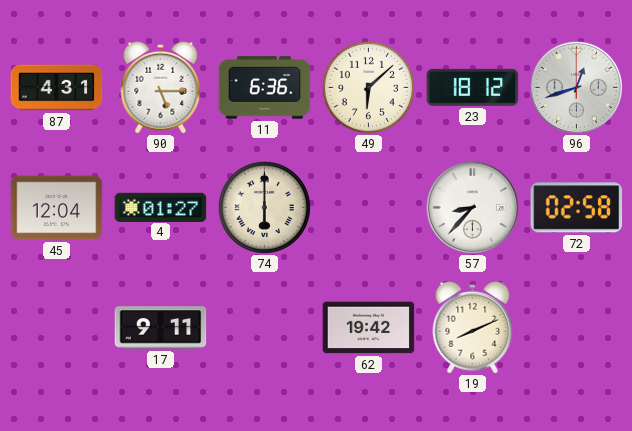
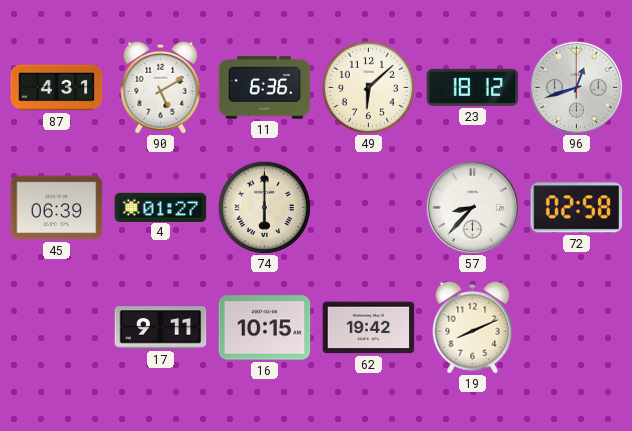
90: 5:15 -> 5:10 (161, 87)
45: 12:04 -> 06:39 (57, 208)
16: none -> 10:15 (265, 328)
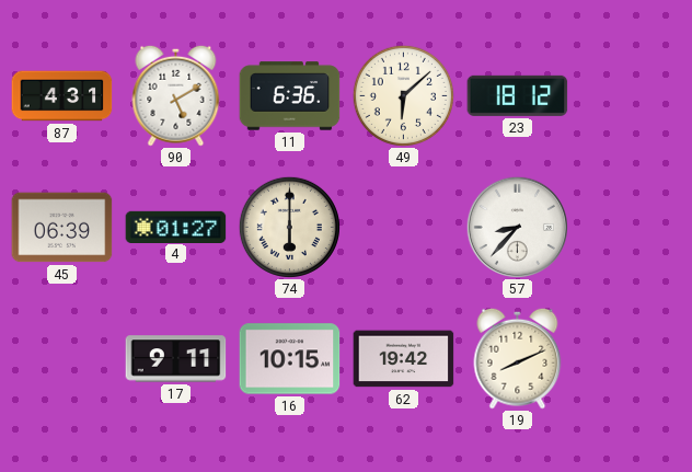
96: 12:42 -> none (576, 87)
72: 02:58 -> none (577, 208)
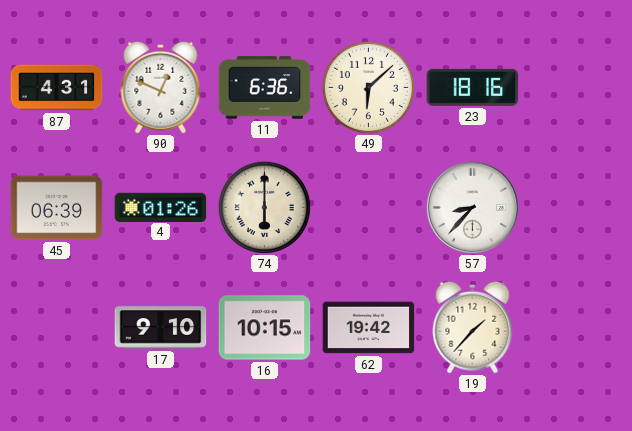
90: 5:10 -> 12:49 (161, 87)
23: 18:12 -> 18:16 (473, 87)
4: 01:27 -> 01:26 (161, 207)
17: 9:11 -> 9:10 (161, 328)
19: 8:11 -> 1:37 (473, 327)
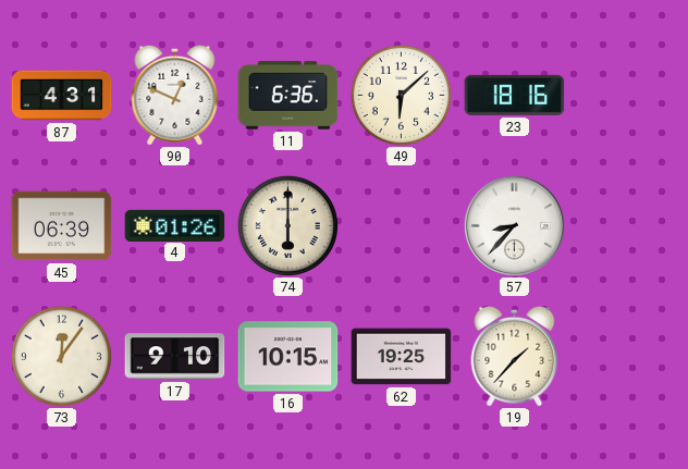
73: none -> 12:06 (61, 356)
62: 19:42 -> 19:25 (402, 357)
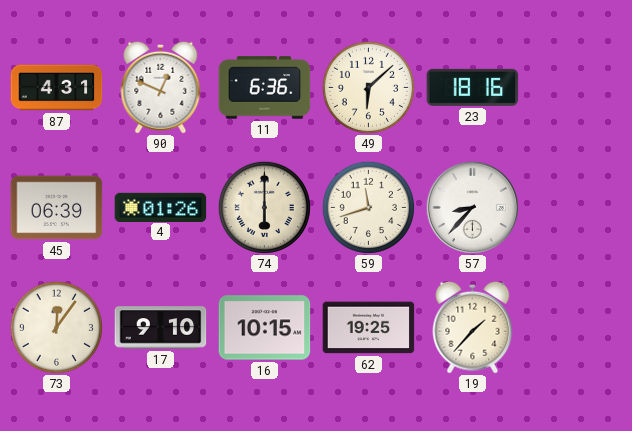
59: none -> 11:42 (368, 207)
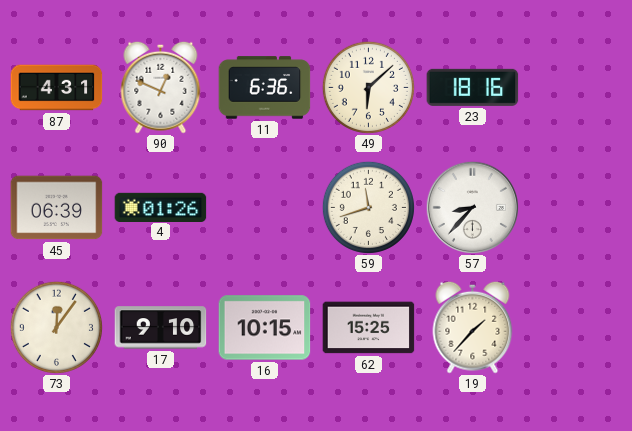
74: 6:00 -> none (264, 207)
62: 19:25 -> 15:25 (369, 328)
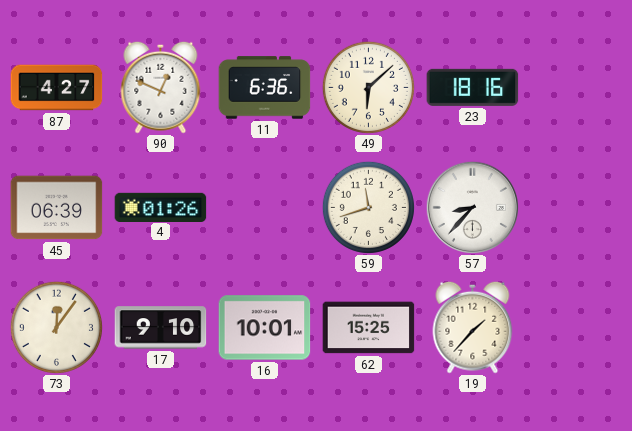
87: 4:31 -> 4:27 (57, 88)
16: 10:15 -> 10:01 (265, 328)
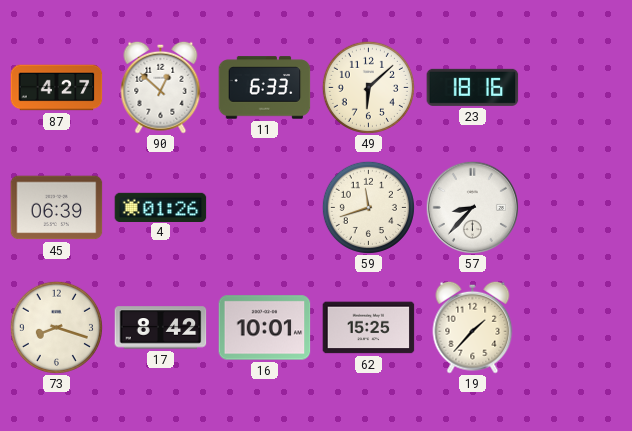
90: 12:49 -> 12:52 (161, 87)
11: 6:36 -> 6:33 (265, 88)
73: 12:06 -> 8:18 (56, 327)
17: 9:10 -> 8:42 (161, 328)
